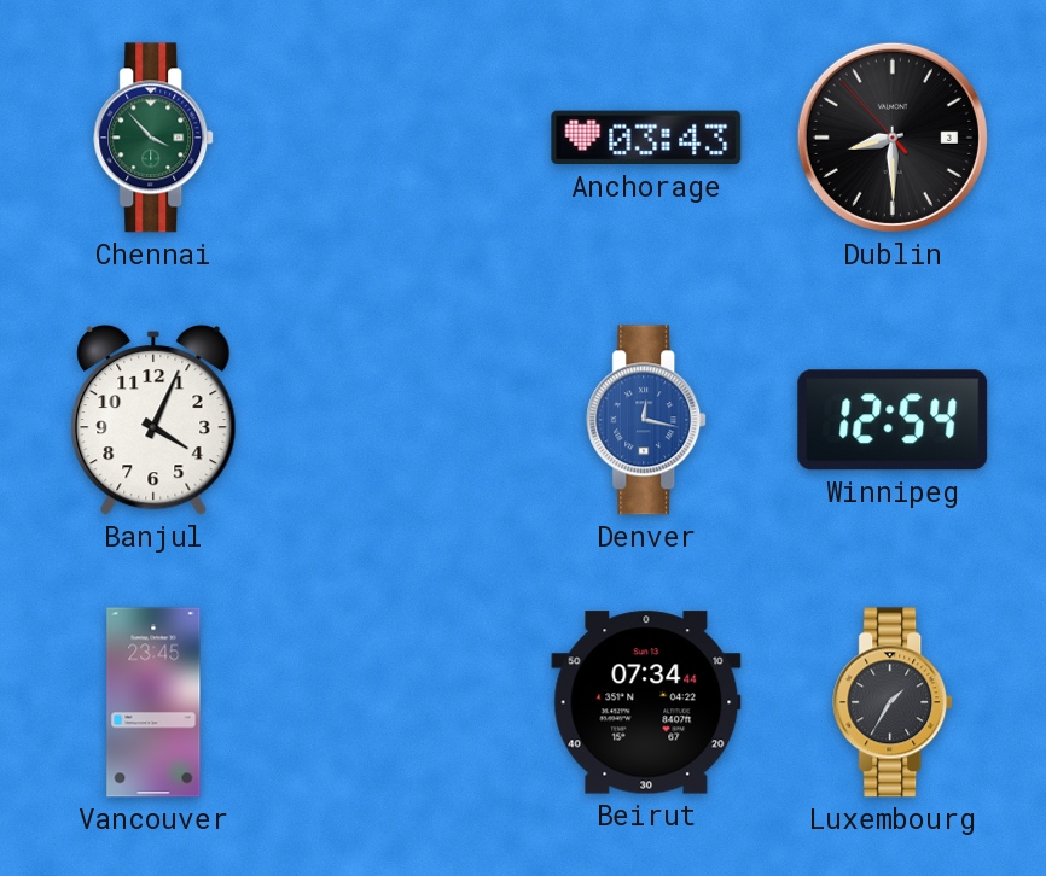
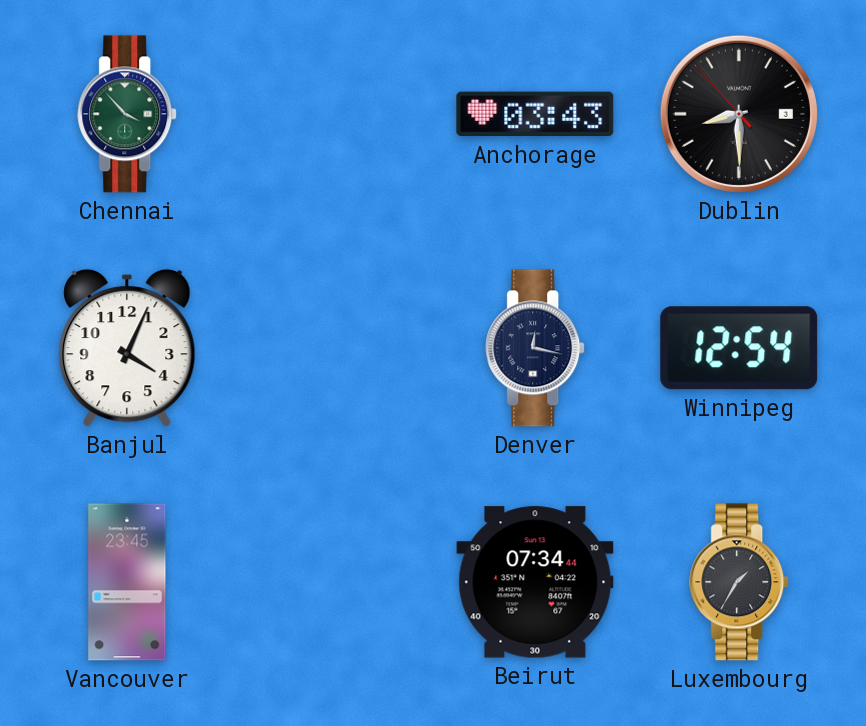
Denver dial: blue -> navy (536, 348)
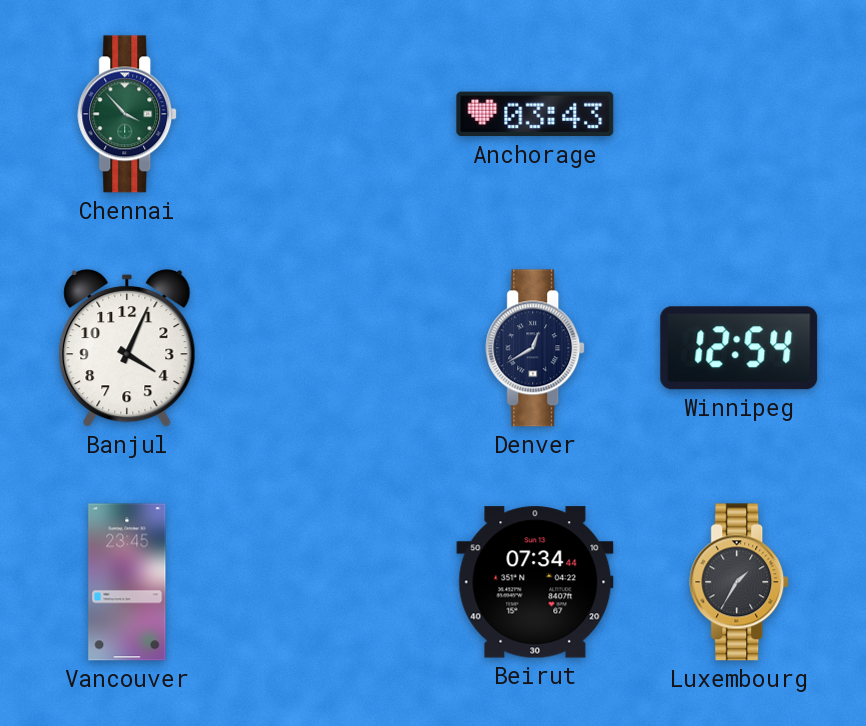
Dublin: 8:29 -> none (739, 114)
Denver: 12:17 -> 12:40 (536, 348)
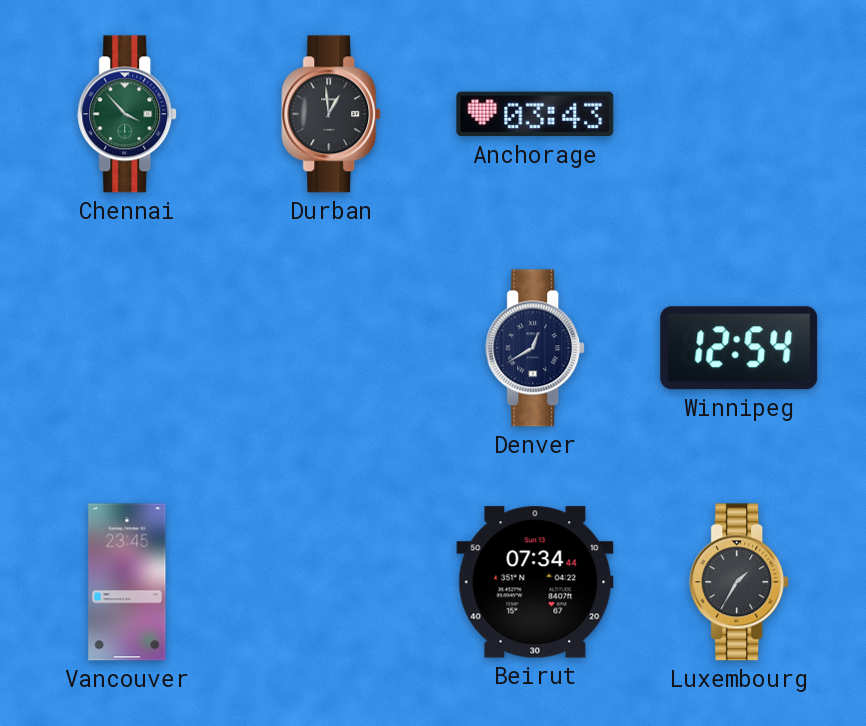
Durban: none -> 12:59 (332, 114)
Banjul: 4:04 -> none (127, 348)
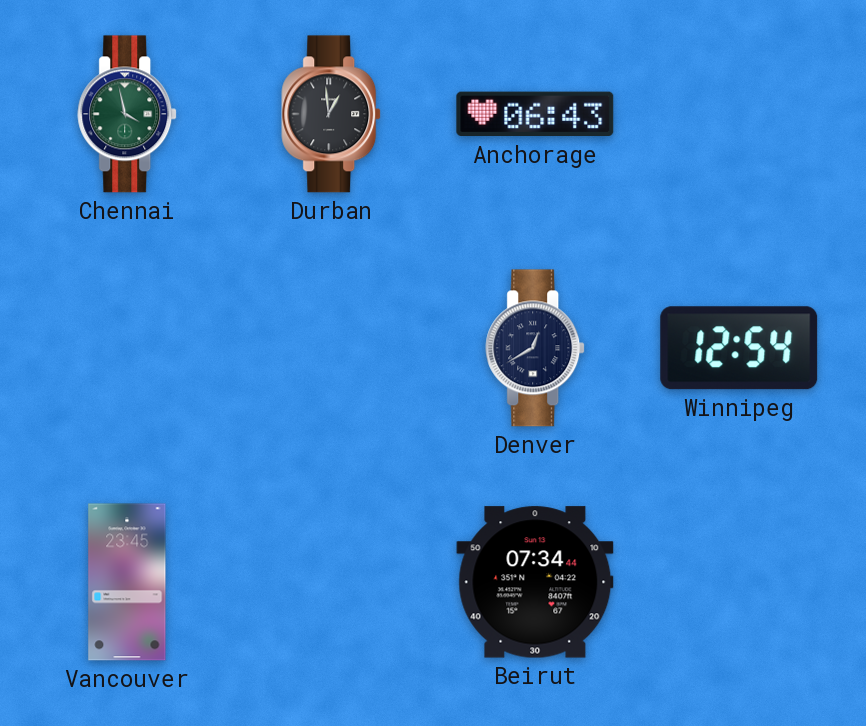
Chennai: 3:53 -> 3:58 (128, 114)
Anchorage: 03:43 -> 06:43 (535, 114)
Luxembourg: 1:35 -> none (740, 582)
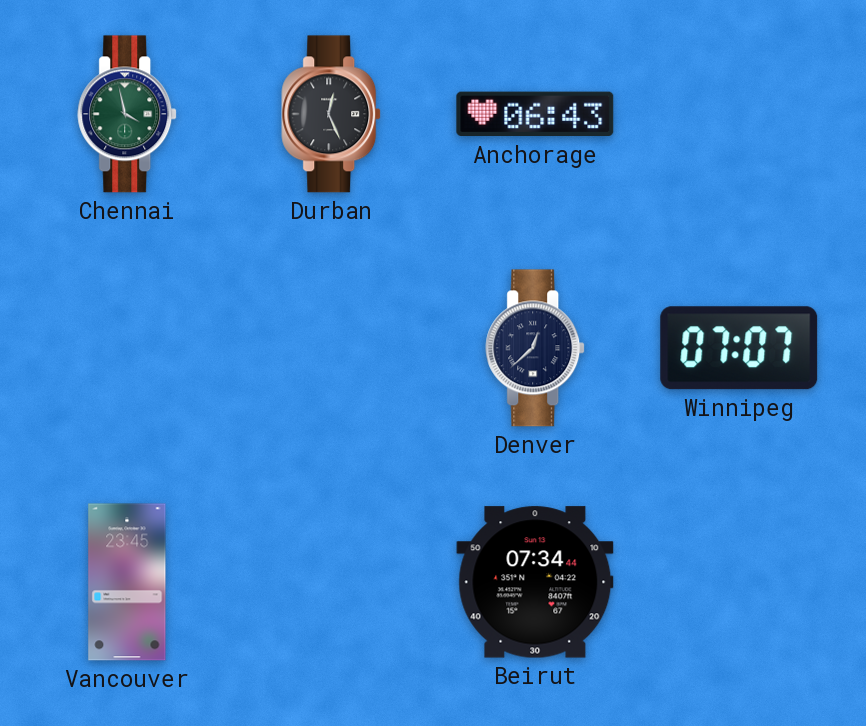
Durban: 12:59 -> 12:26 (332, 114)
Denver: 12:40 -> 12:38 (536, 348)
Winnipeg: 12:54 -> 07:07 (739, 348)
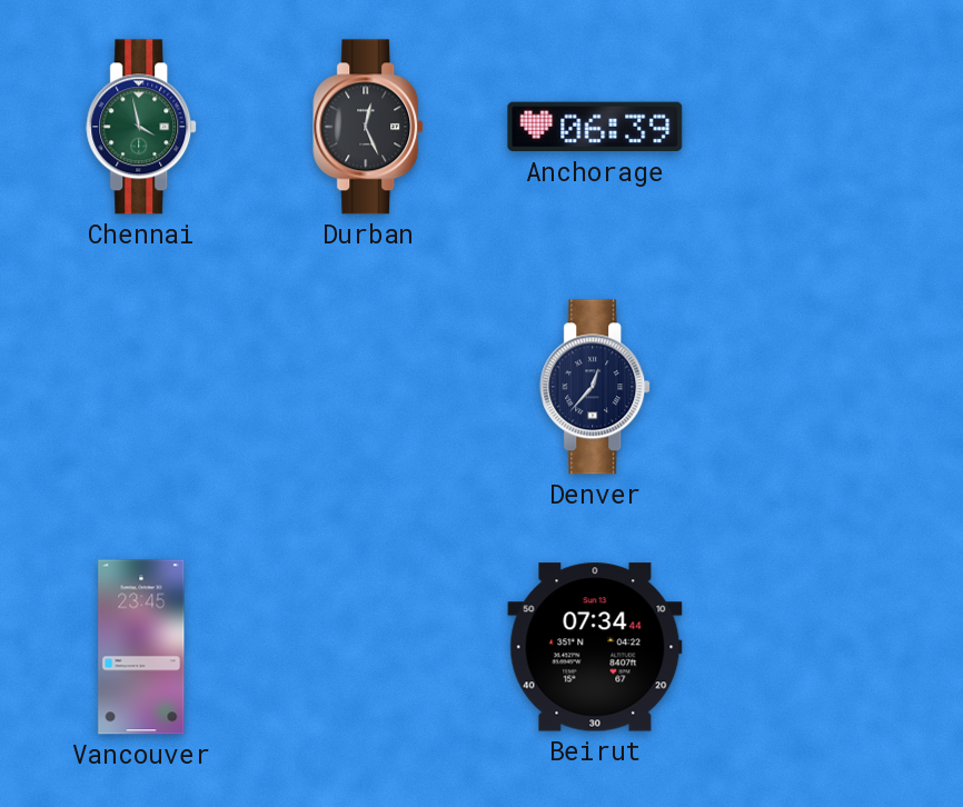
Anchorage: 06:43 -> 06:39 (595, 127)
Denver: 12:38 -> 12:37 (596, 387)
Winnipeg: 07:07 -> none (739, 348)
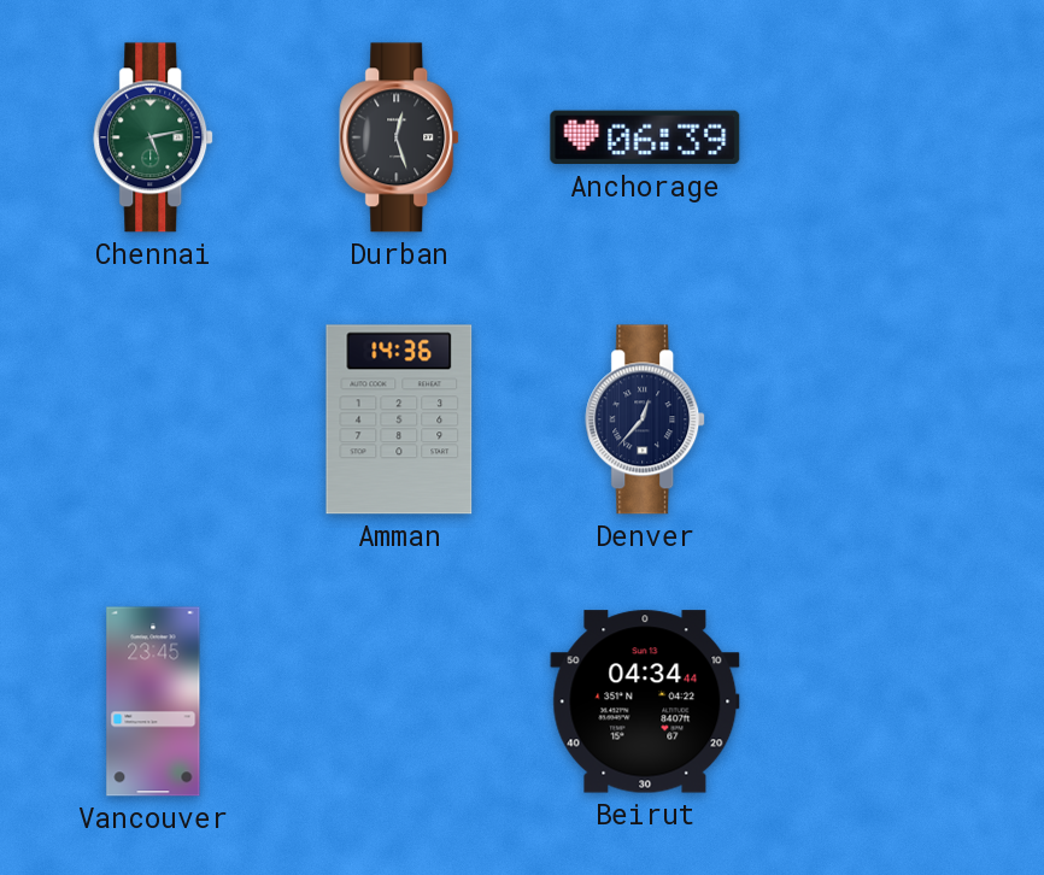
Chennai: 3:58 -> 5:13 (154, 137)
Durban: 12:26 -> 12:27 (400, 137)
Amman: none -> 14:36 (399, 419)
Beirut: 07:34 -> 04:34 (645, 701)
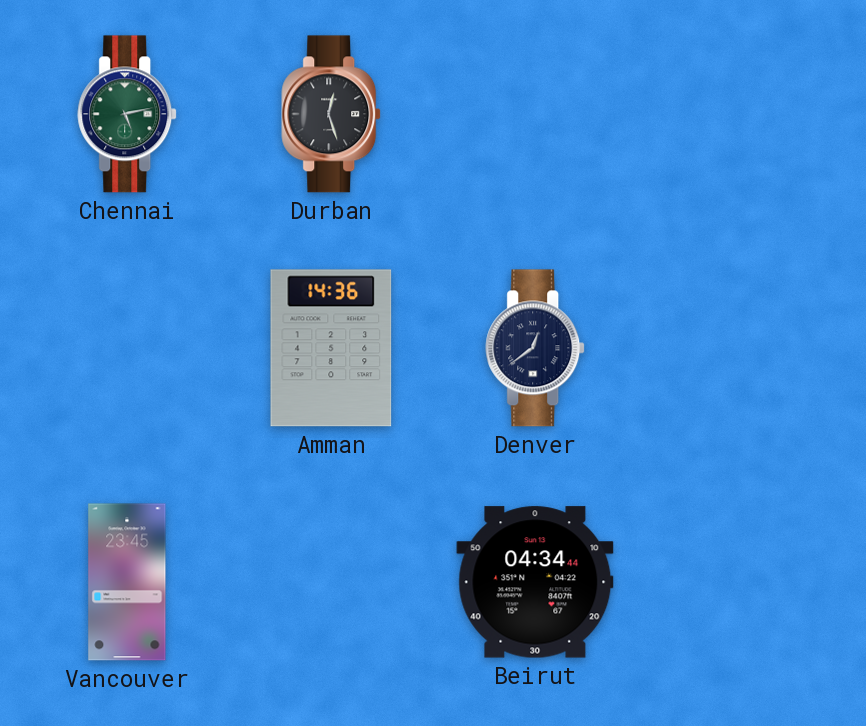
Anchorage: 06:39 -> none (645, 137)
Denver: 12:37 -> 12:39 (536, 348)
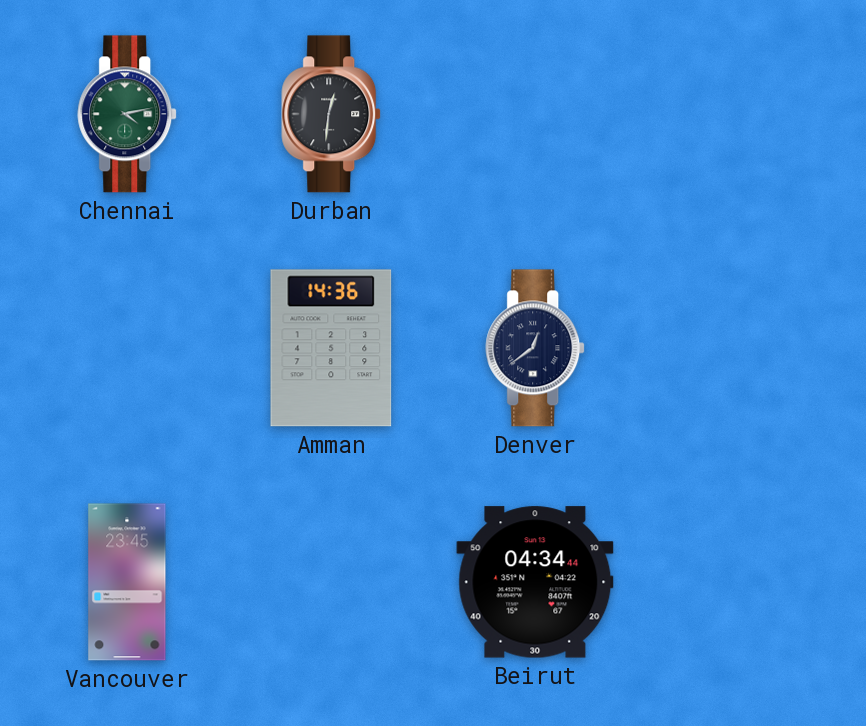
Chennai: 5:13 -> 4:13 (128, 114)
Durban: 12:27 -> 12:31 (332, 114)
